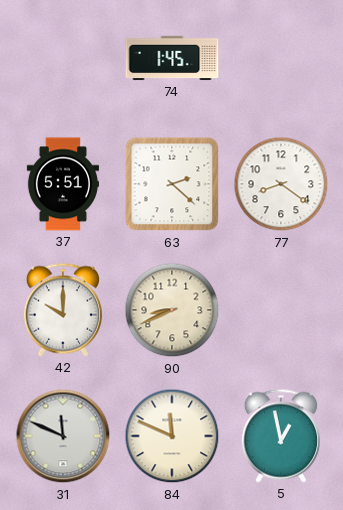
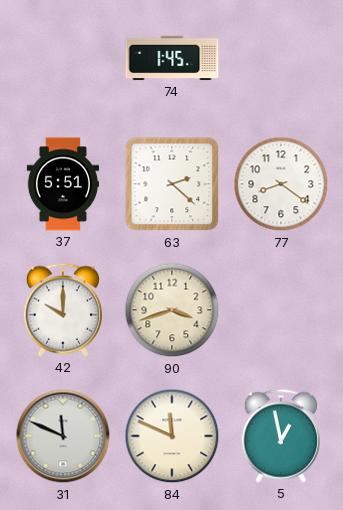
90: 8:41 -> 3:42 (172, 310)
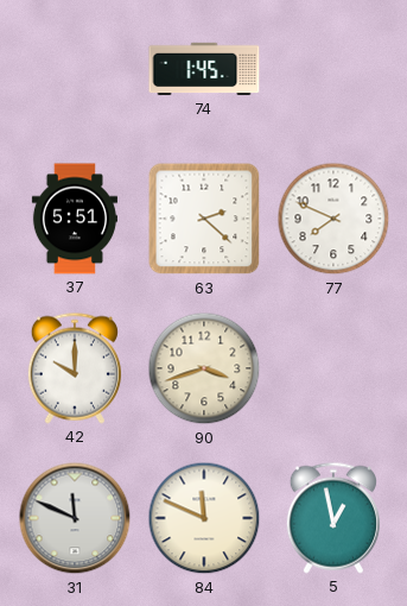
77: 8:21 -> 7:49 (333, 219)
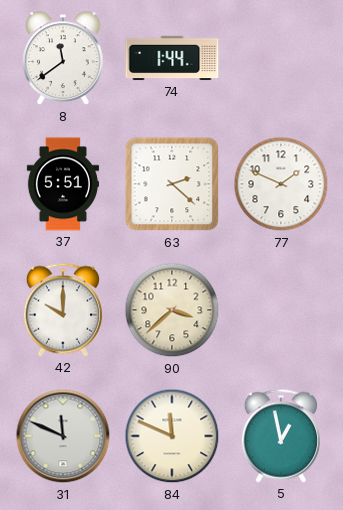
8: none -> 11:39 (63, 59)
74: 1:45 -> 1:44 (172, 58)
77: 7:49 -> 1:49 (281, 184)
90: 3:42 -> 3:38 (172, 310)
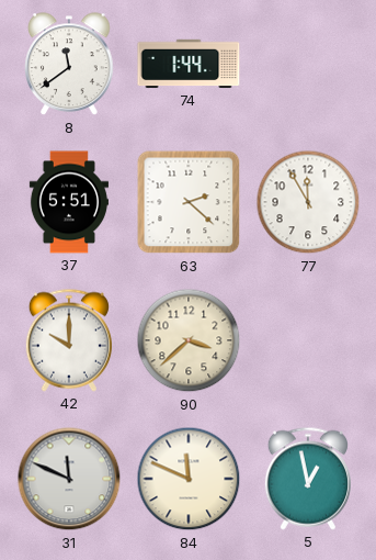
77: 1:49 -> 11:55 (308, 202)
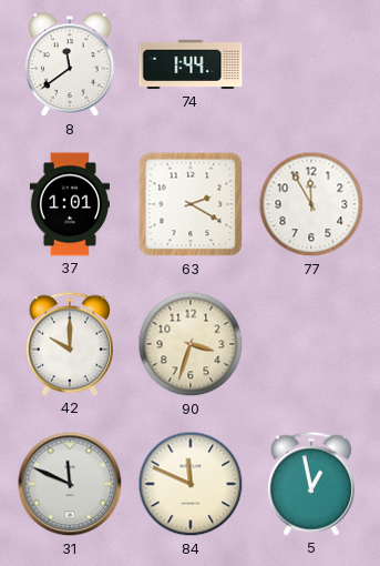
37: 5:51 -> 1:01 (70, 204)
63: 2:22 -> 2:20 (191, 204)
90: 3:38 -> 3:33 (191, 344)
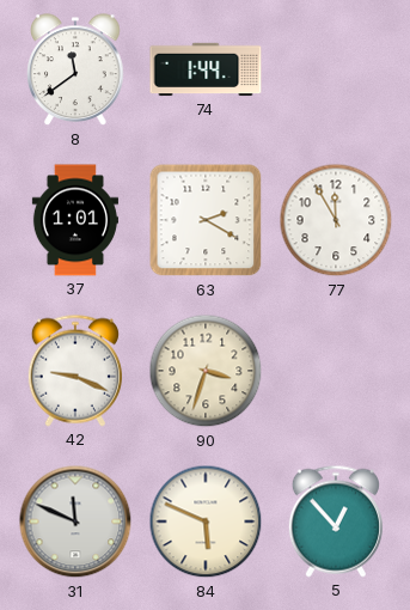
42: 10:00 -> 9:19 (75, 371)
84: 11:49 -> 5:49 (206, 521)
5: 12:58 -> 12:53 (336, 521)
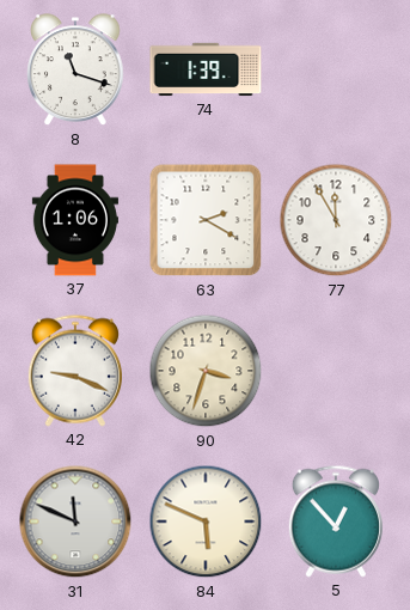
8: 11:39 -> 11:18 (75, 71)
74: 1:44 -> 1:39 (206, 69)
37: 1:01 -> 1:06 (75, 220)
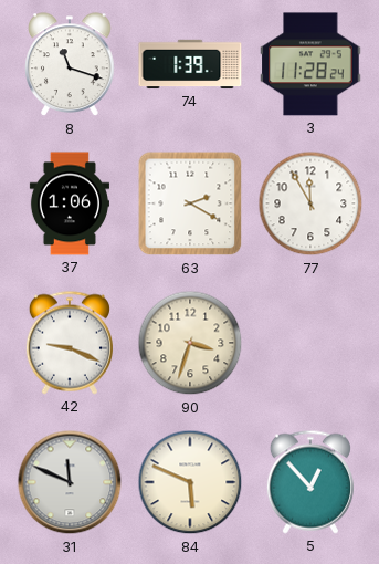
3: none -> 11:28 (310, 64)
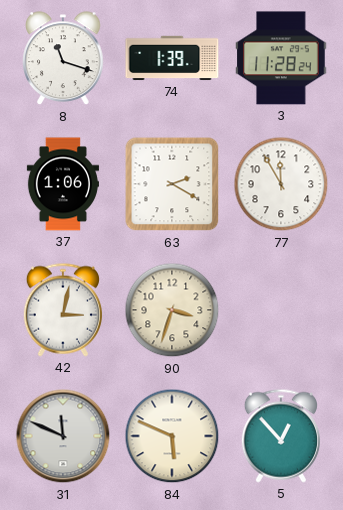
42: 9:19 -> 3:02 (63, 310)
